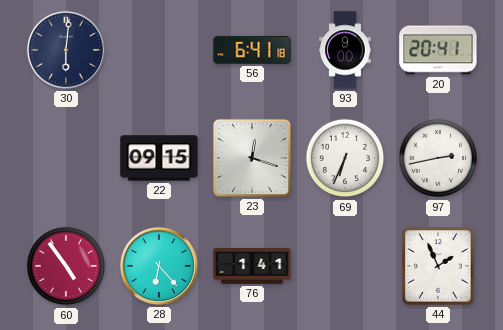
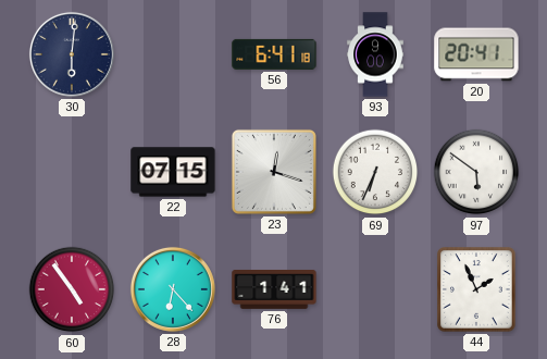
22: 09:15 -> 07:15 (173, 172)
97: 2:43 -> 5:51 (476, 172)
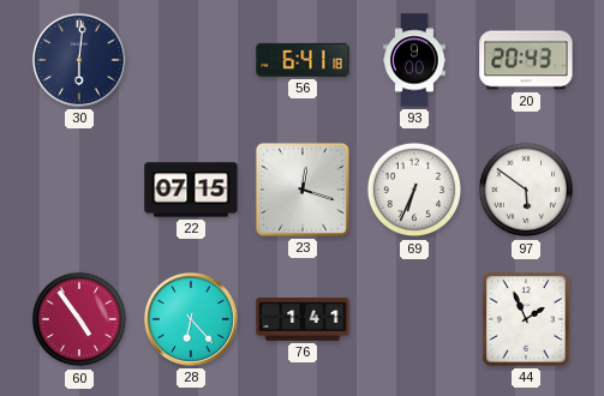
20: 20:41 -> 20:43 (526, 60)
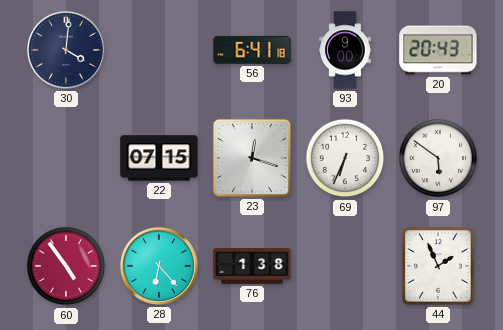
30: 6:01 -> 4:01 (66, 50)
76: 1:41 -> 1:38 (252, 266)
